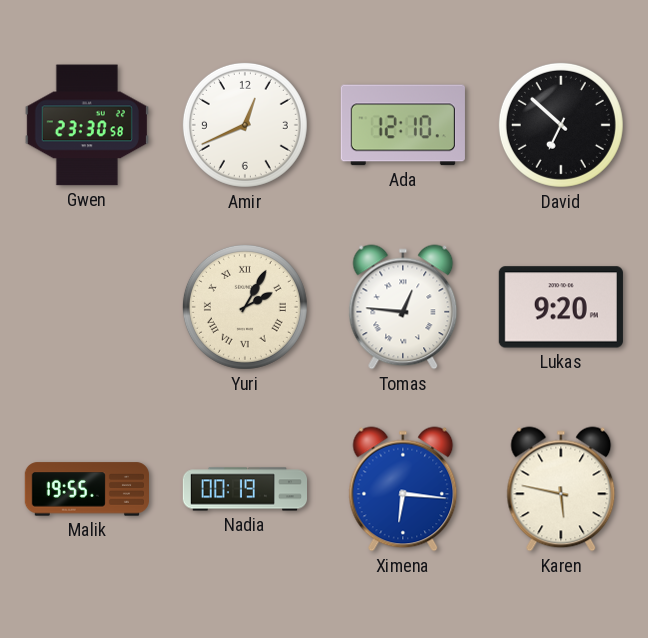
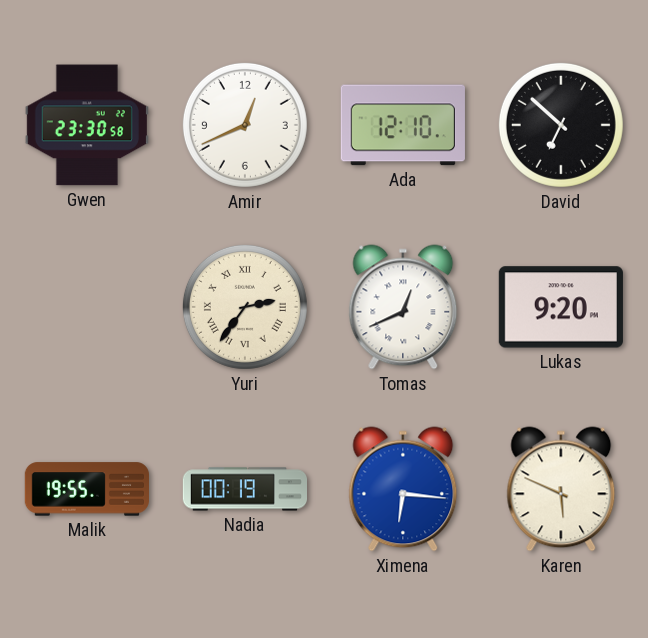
Yuri: 2:05 -> 2:36 (245, 307)
Tomas: 12:46 -> 12:41 (403, 307)
Karen: 5:47 -> 5:49 (561, 489)
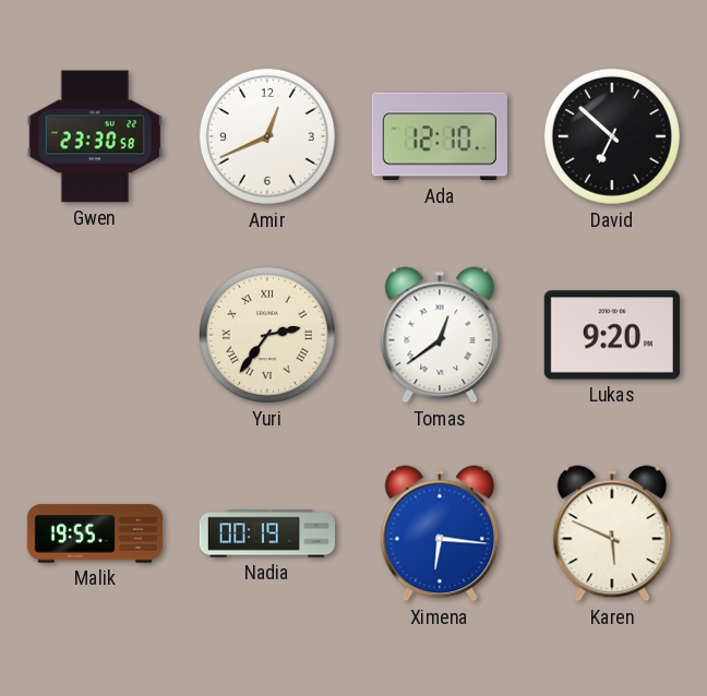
Tomas: 12:41 -> 12:39 (440, 335)
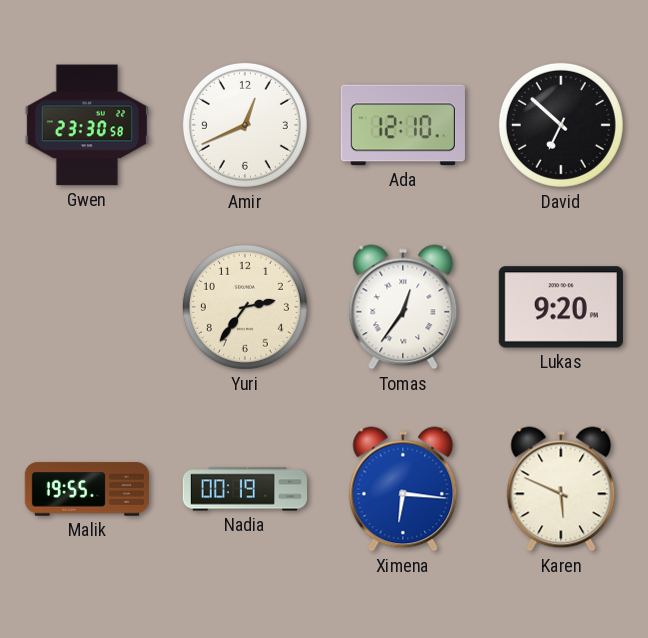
Yuri numerals: Roman -> Arabic (245, 307)
Tomas: 12:39 -> 12:36 (403, 307)
